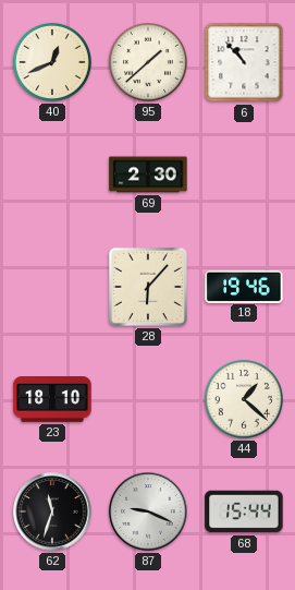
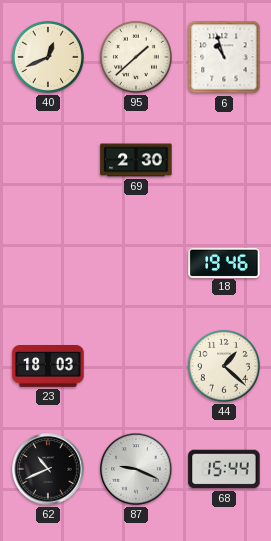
6: 10:53 -> 10:57 (224, 57)
28: 6:07 -> none (148, 287)
23: 18:10 -> 18:03 (48, 367)
62: 11:33 -> 10:41 (48, 469)
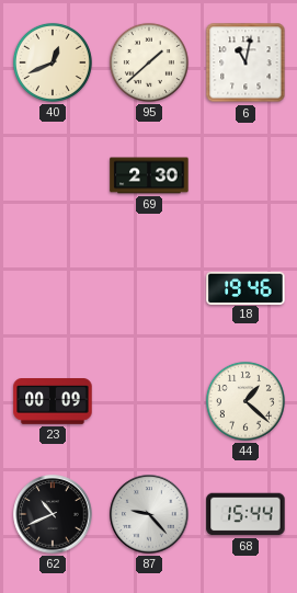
6: 10:57 -> 11:02 (245, 62)
23: 18:03 -> 00:09 (53, 402)
87: 9:19 -> 9:23 (149, 514)
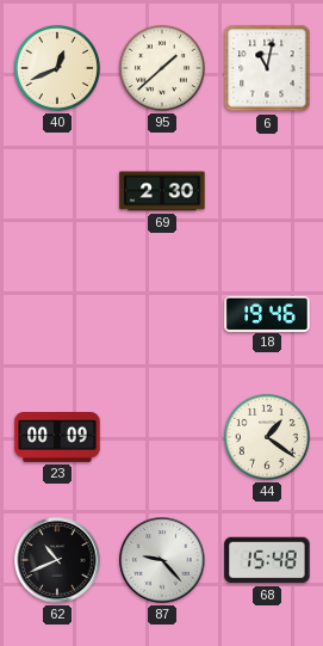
44: 1:22 -> 1:21 (267, 437)
68: 15:44 -> 15:48 (267, 560)
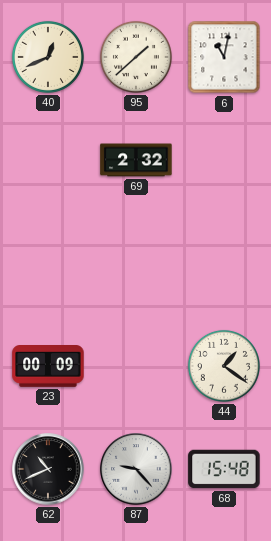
69: 2:30 -> 2:32 (136, 160)
18: 19:46 -> none (267, 313)
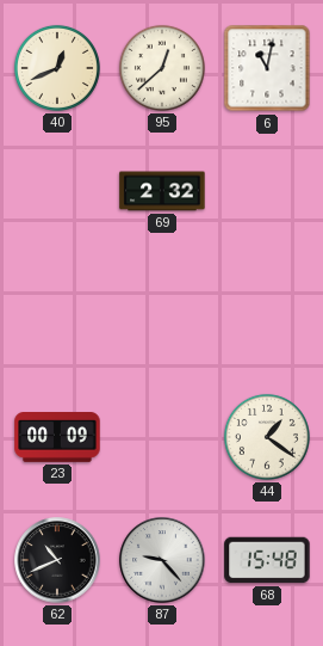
95: 1:38 -> 12:38 (162, 68)
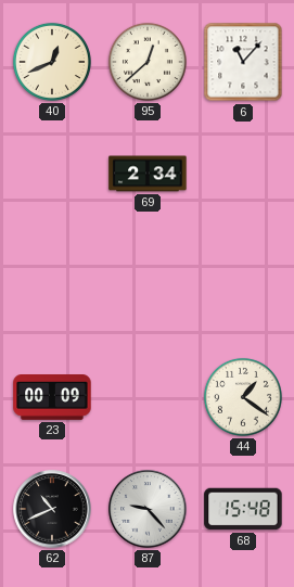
6: 11:02 -> 11:07 (243, 62)
69: 2:32 -> 2:34 (148, 174)
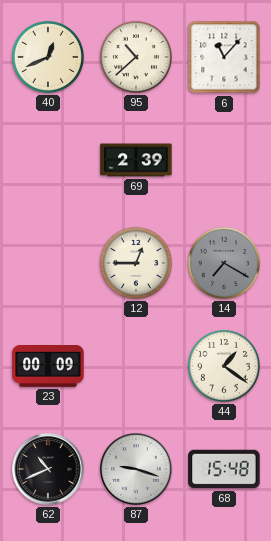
95: 12:38 -> 10:38 (136, 57)
69: 2:34 -> 2:39 (136, 160)
12: none -> 12:45 (136, 263)
14: none -> 7:20 (224, 263)
87: 9:23 -> 9:18 (136, 469)
